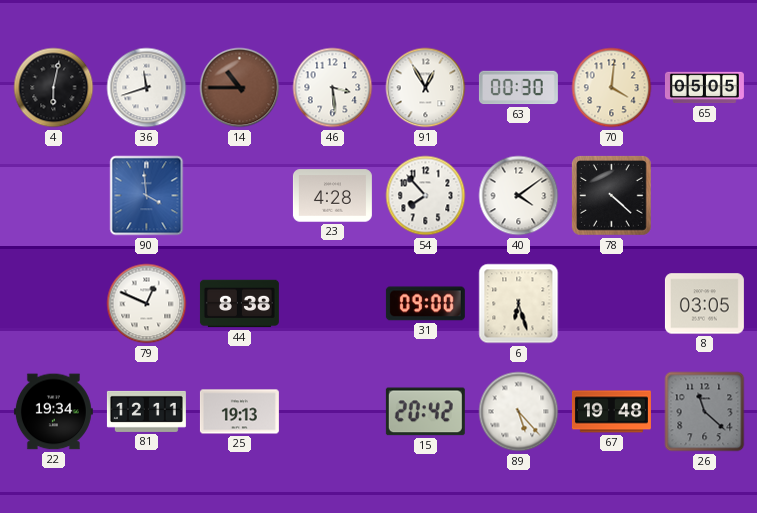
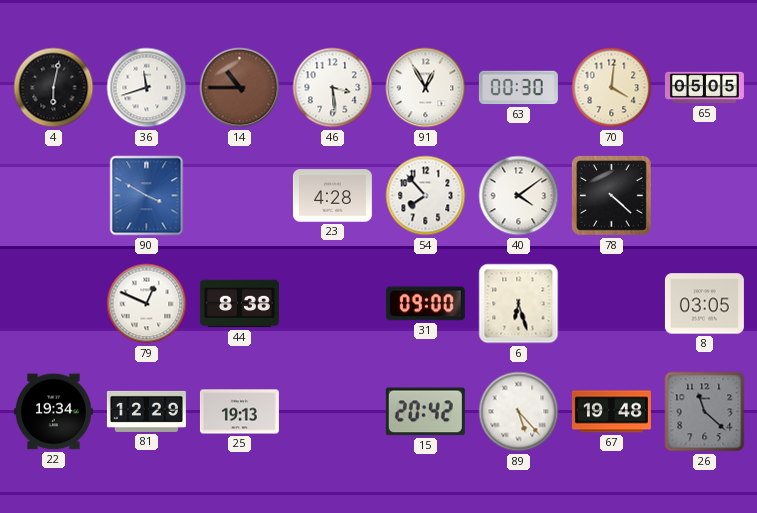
90: 3:59 -> 3:50 (147, 196)
81: 12:11 -> 12:29 (146, 411)
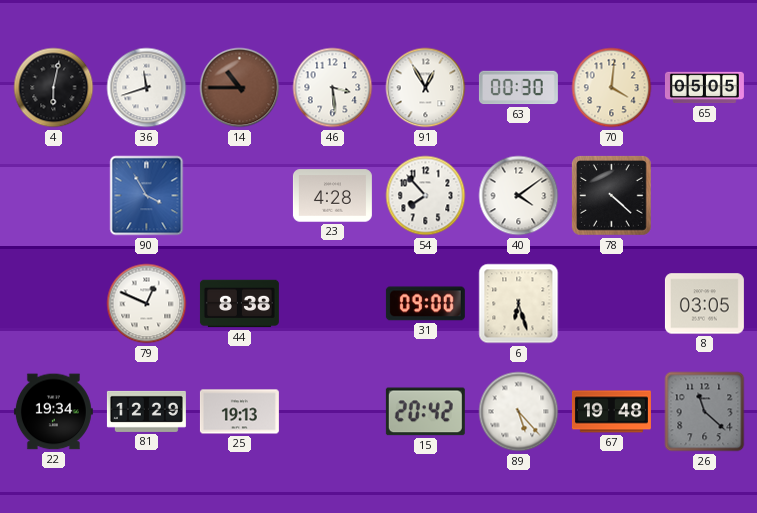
90: 3:50 -> 3:55 (147, 196)
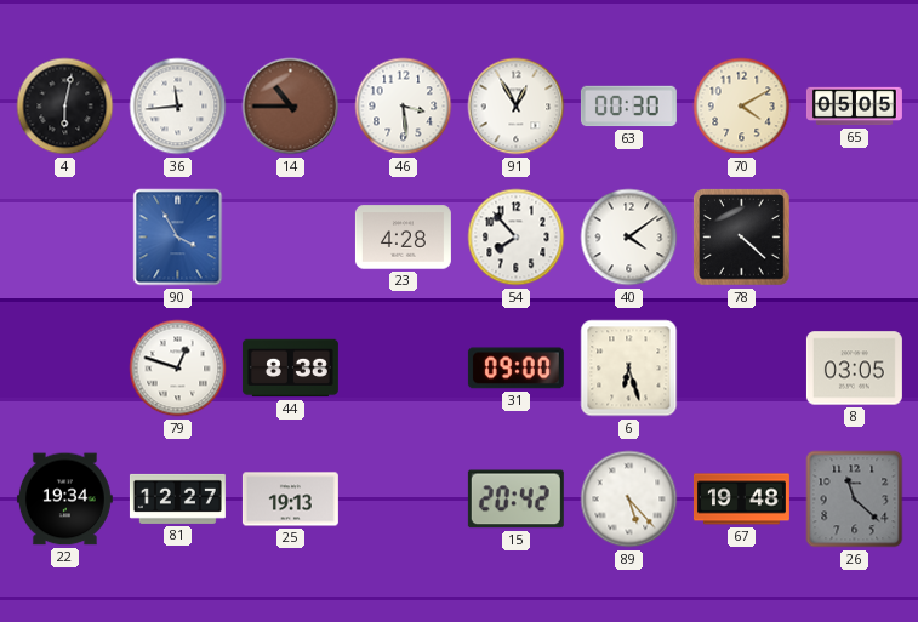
36: 11:42 -> 11:44 (178, 107)
70: 4:01 -> 4:10 (742, 107)
79: 12:49 -> 12:48 (178, 369)
81: 12:29 -> 12:27 (177, 498)
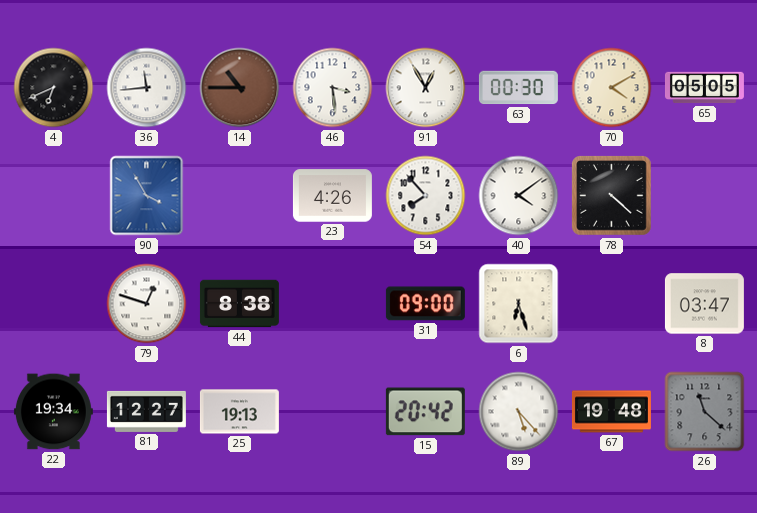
4: 6:02 -> 6:41 (54, 88)
23: 4:28 -> 4:26 (332, 196)
8: 03:05 -> 03:47 (704, 304)
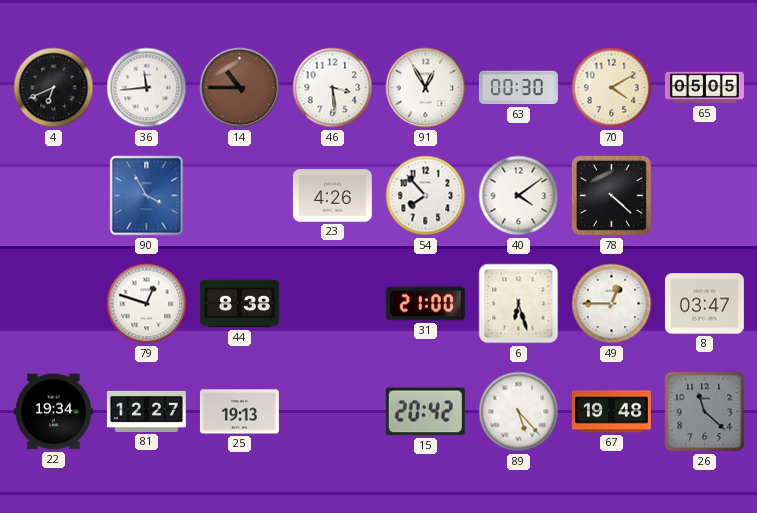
31: 09:00 -> 21:00 (425, 304)
49: none -> 12:45 (612, 304)
